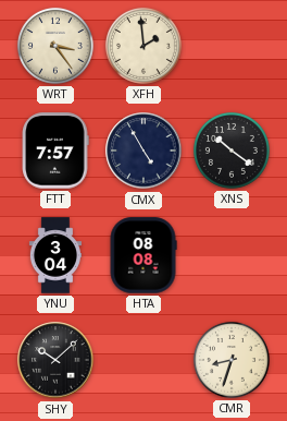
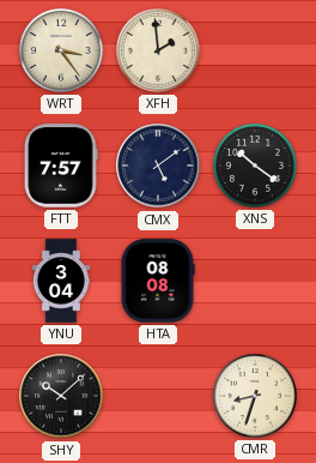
CMX: 4:55 -> 5:09 (158, 166)
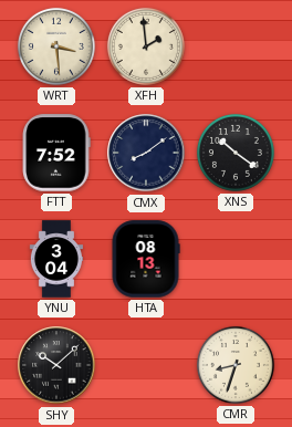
WRT: 3:24 -> 3:29 (56, 46)
FTT: 7:57 -> 7:52 (56, 153)
CMX: 5:09 -> 8:09 (146, 153)
HTA: 08:08 -> 08:13 (146, 259)
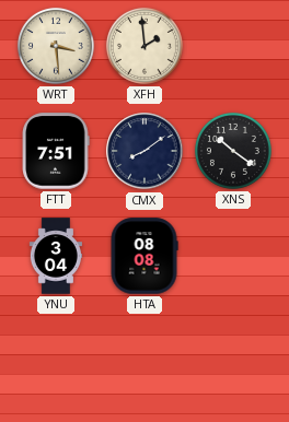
FTT: 7:52 -> 7:51 (56, 151)
HTA: 08:13 -> 08:08 (144, 256)
SHY: 10:08 -> none (56, 365)
CMR: 8:33 -> none (236, 365)
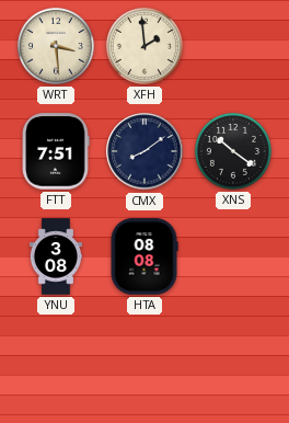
YNU: 3:04 -> 3:08 (55, 256)
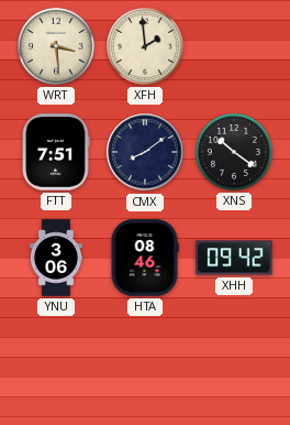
YNU: 3:08 -> 3:06 (55, 258)
HTA: 08:08 -> 08:46 (145, 258)
XHH: none -> 09:42 (234, 258)
